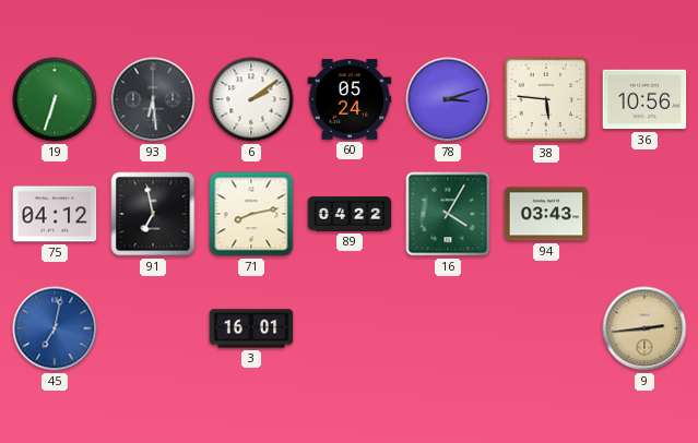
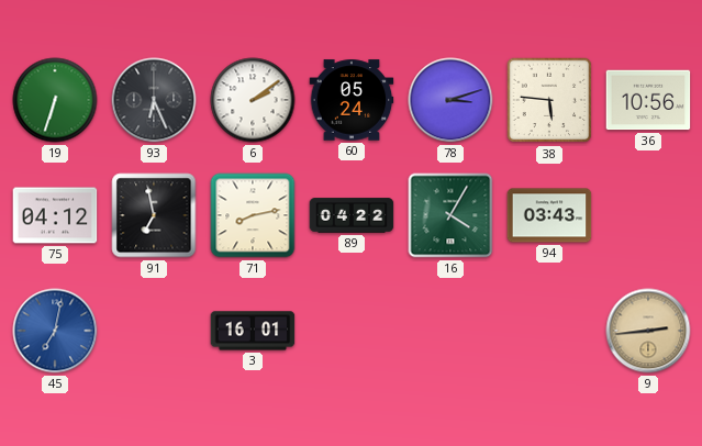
93: 6:29 -> 6:26 (154, 100)
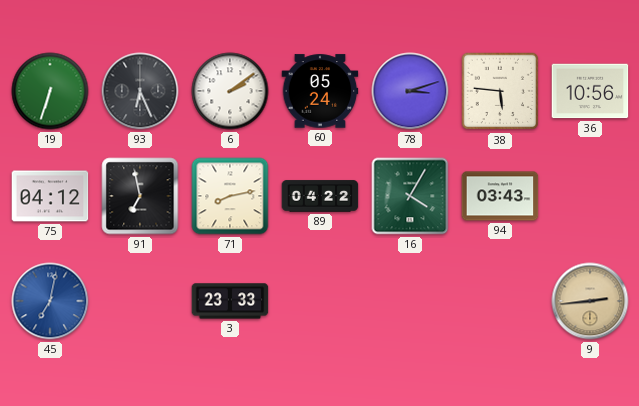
3: 16:01 -> 23:33 (230, 301)
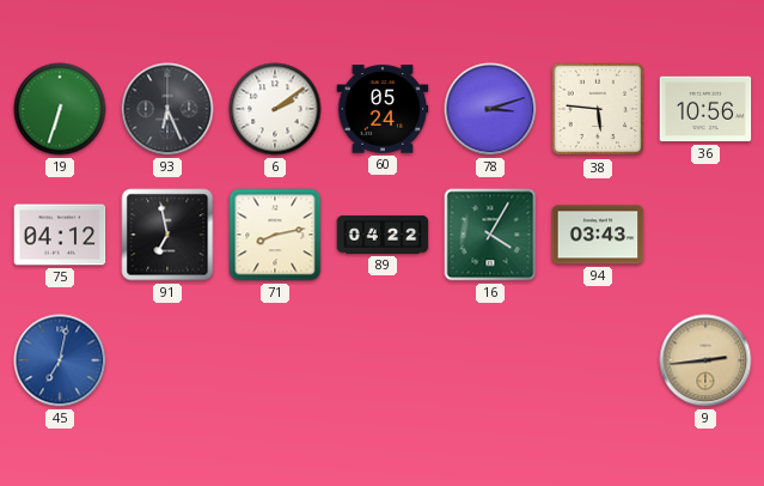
3: 23:33 -> none (230, 301)
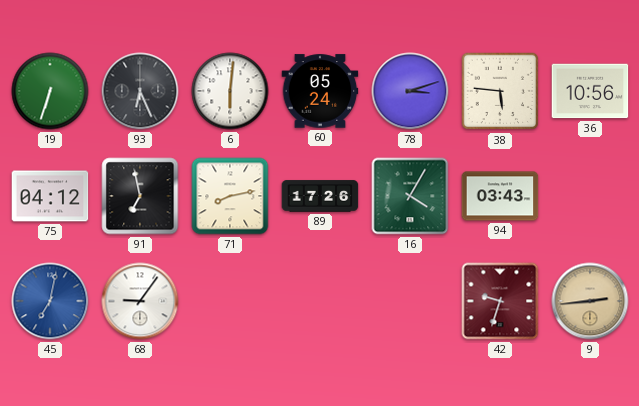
6: 2:09 -> 6:01 (230, 91)
89: 04:22 -> 17:26 (320, 196)
68: none -> 9:06 (140, 301)
42: none -> 9:33 (500, 301)
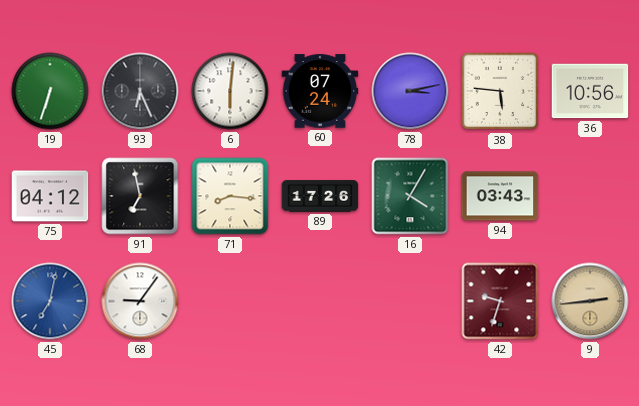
60: 05:24 -> 07:24 (320, 91)
78: 3:12 -> 3:13 (410, 91)
71: 8:13 -> 8:16 (230, 196)
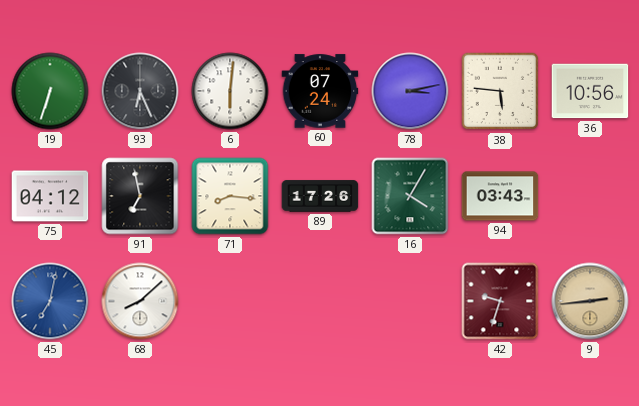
68: 9:06 -> 8:08 (140, 301)
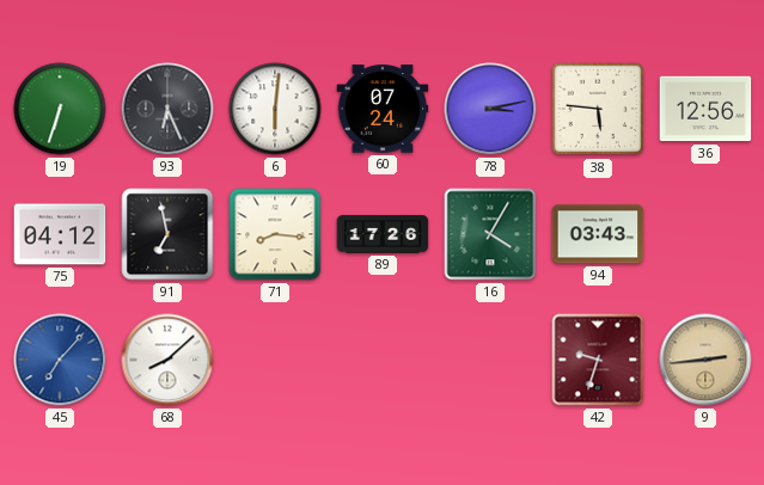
36: 10:56 -> 12:56 (705, 109)
45: 7:02 -> 7:07 (60, 360)
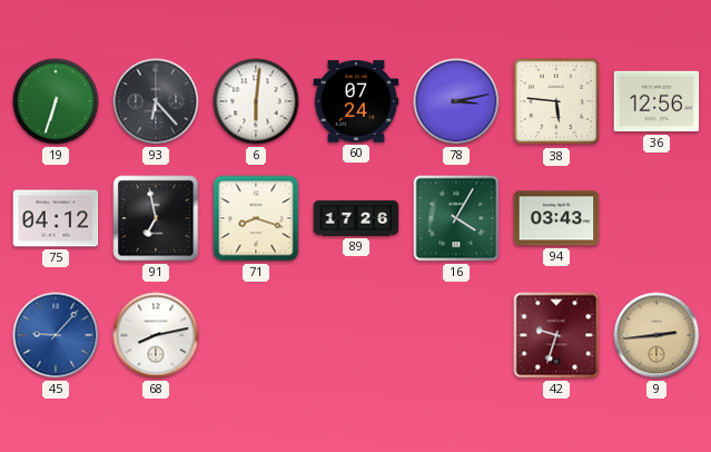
93: 6:26 -> 6:23 (156, 101)
71: 8:16 -> 8:18 (256, 218)
45: 7:07 -> 9:07 (56, 335)
68: 8:08 -> 8:13 (156, 335)
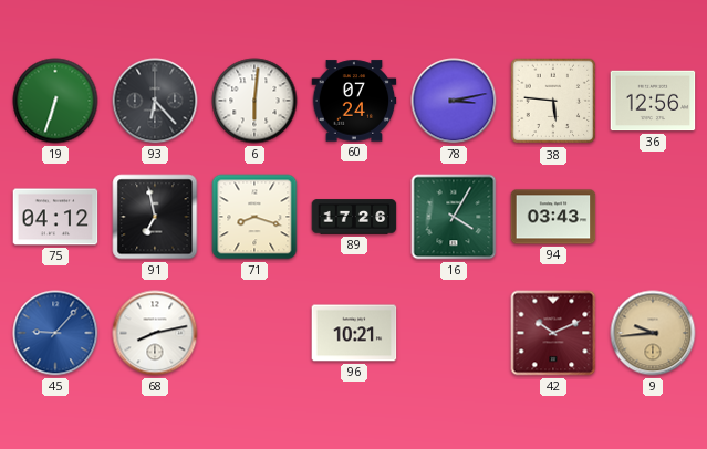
96: none -> 10:21 (354, 333)
42: 9:33 -> 10:11 (553, 333)
9: 2:44 -> 9:44 (653, 333)
